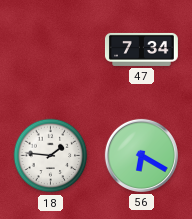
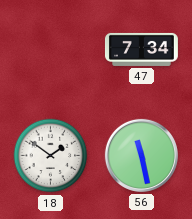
18: 1:46 -> 1:51 (51, 156)
56: 6:20 -> 11:28 (141, 155)
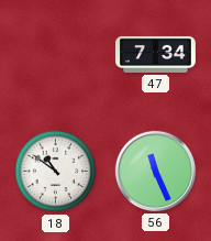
18: 1:51 -> 10:51 (56, 172)
56: 11:28 -> 11:26 (155, 171)
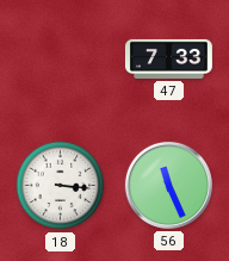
47: 7:34 -> 7:33 (168, 58)
18: 10:51 -> 3:16 (61, 186)
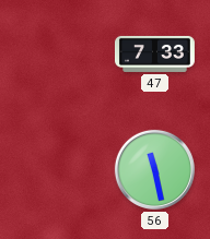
18: 3:16 -> none (61, 186)
56: 11:26 -> 11:28 (154, 169)
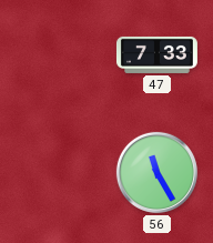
56: 11:28 -> 11:25 (156, 172)
